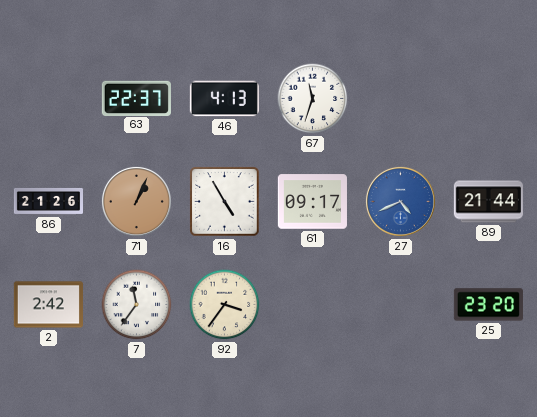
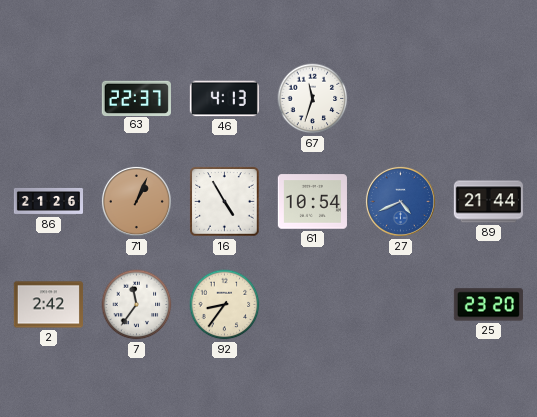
61: 09:17 -> 10:54 (312, 202)
92: 3:36 -> 8:36 (225, 305)
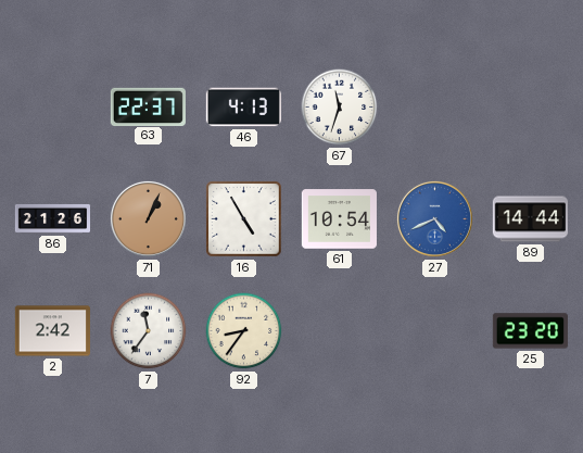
89: 21:44 -> 14:44 (530, 219)
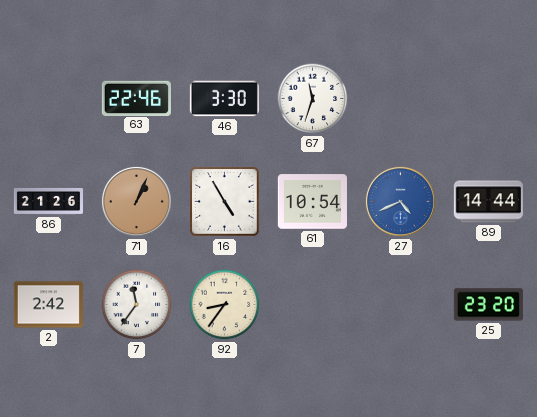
63: 22:37 -> 22:46 (136, 98)
46: 4:13 -> 3:30 (224, 99)
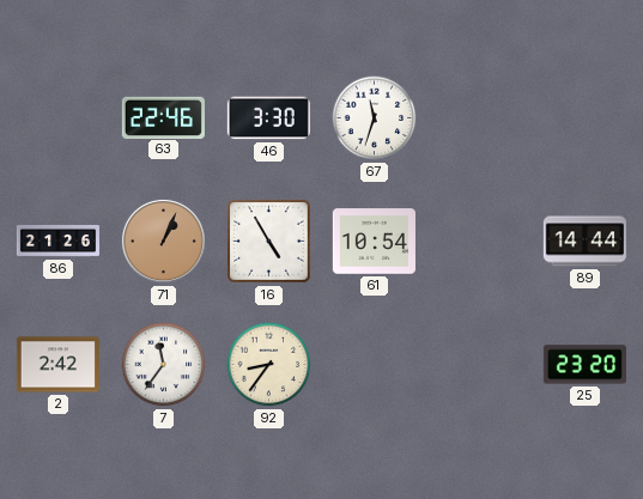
27: 4:41 -> none (400, 201)
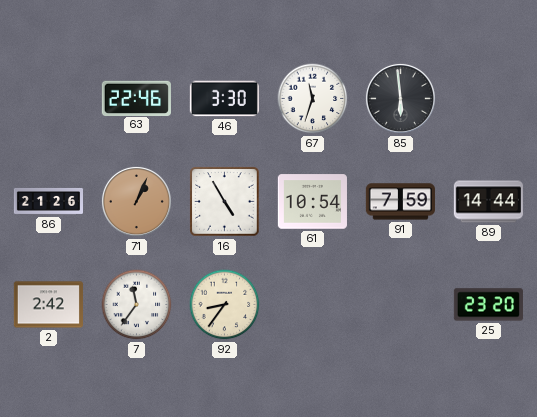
85: none -> 5:59 (400, 98)
91: none -> 7:59 (400, 202)
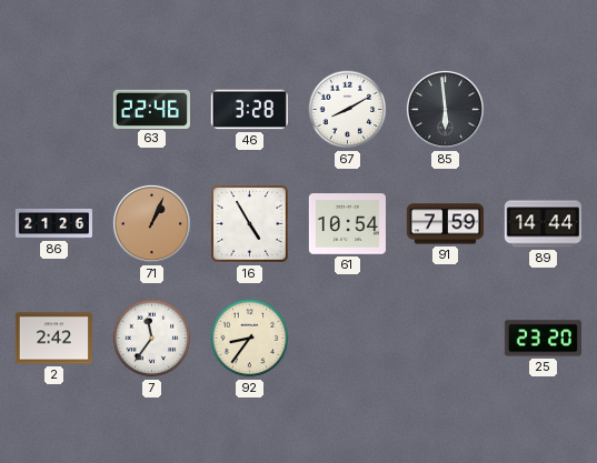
46: 3:30 -> 3:28 (249, 110)
67: 11:33 -> 8:10 (348, 110)
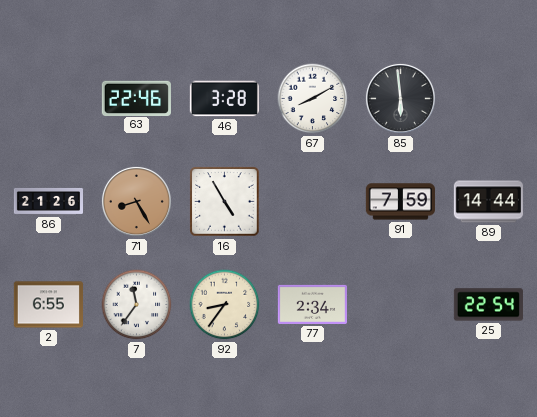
71: 1:04 -> 8:25 (136, 201)
61: 10:54 -> none (347, 224)
2: 2:42 -> 6:55 (48, 305)
77: none -> 2:34 (312, 304)
25: 23:20 -> 22:54 (488, 305)
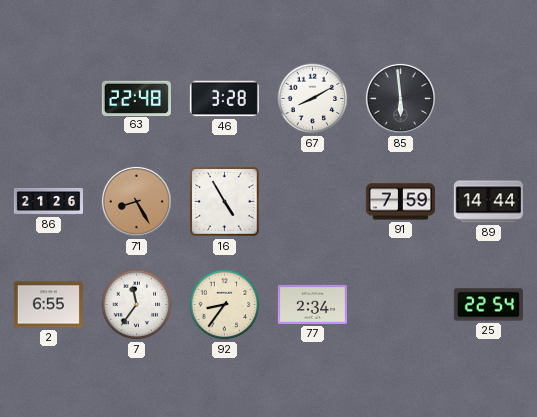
63: 22:46 -> 22:48 (136, 98)
